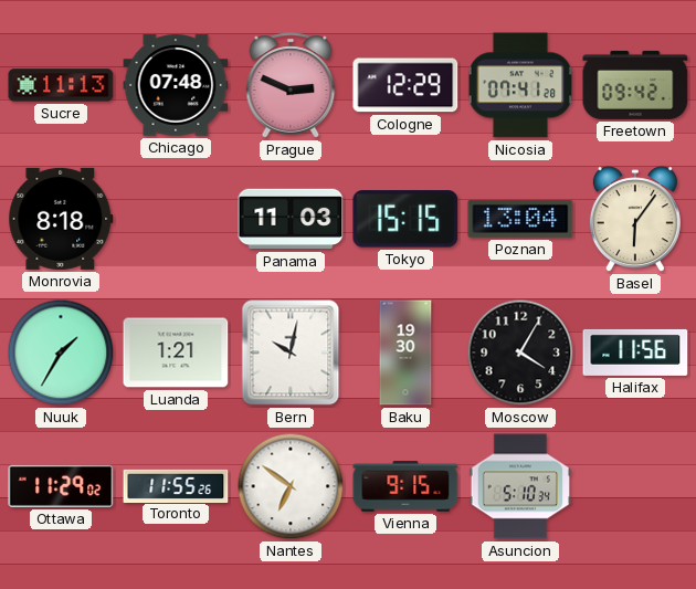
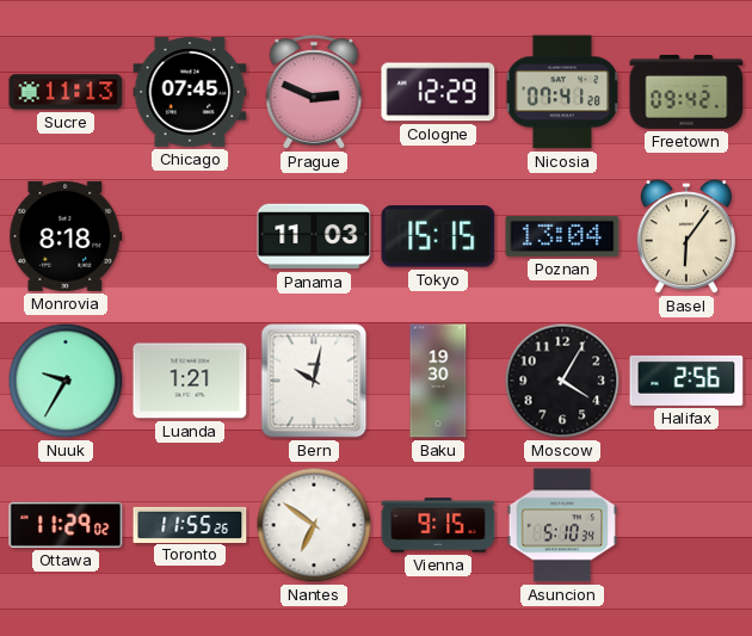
Chicago: 07:48 -> 07:45 (190, 92)
Nuuk: 1:35 -> 9:35 (66, 381)
Halifax: 11:56 -> 2:56 (686, 381)
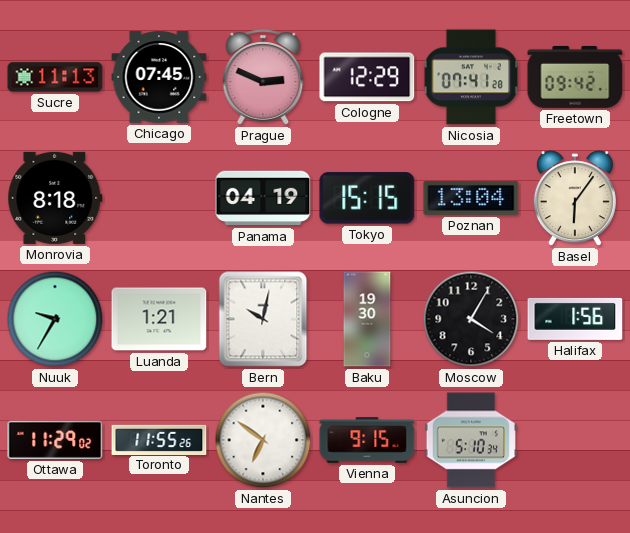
Panama: 11:03 -> 04:19 (263, 198)
Halifax: 2:56 -> 1:56 (575, 319)
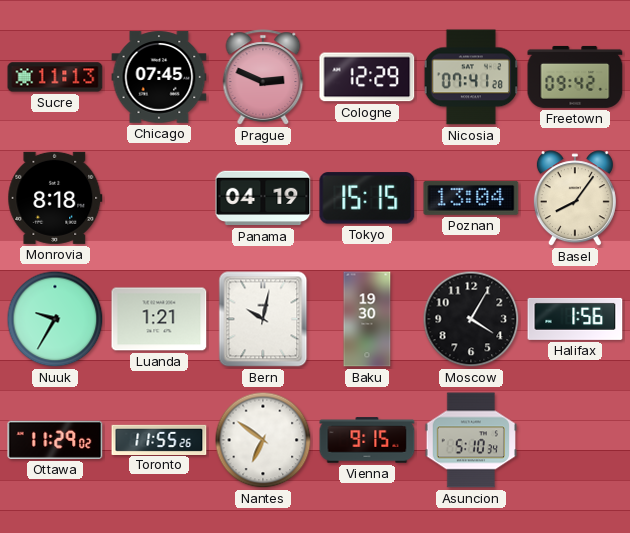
Basel: 6:06 -> 8:06 (575, 199)
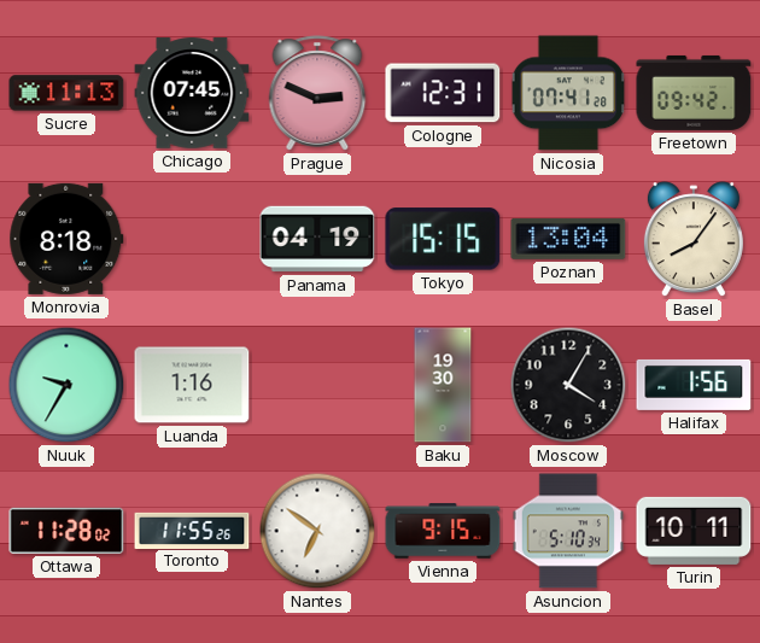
Cologne: 12:29 -> 12:31 (443, 93)
Luanda: 1:21 -> 1:16 (192, 385)
Bern: 10:02 -> none (263, 319)
Ottawa: 11:29 -> 11:28 (66, 531)
Turin: none -> 10:11 (694, 531)
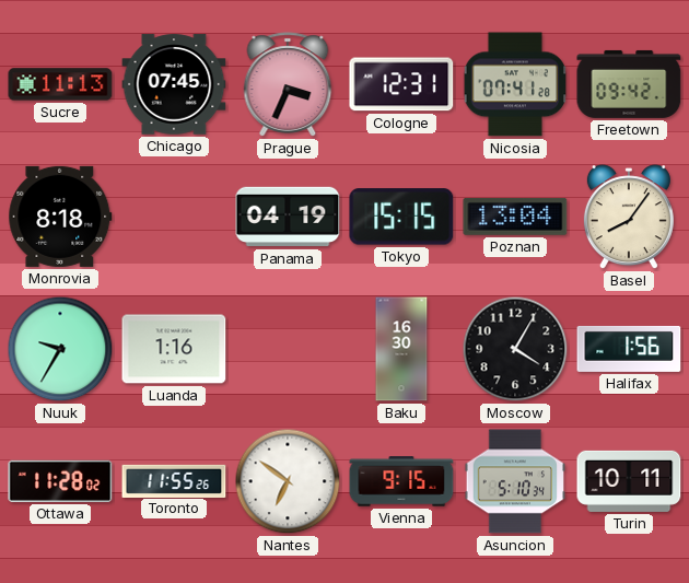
Prague: 2:49 -> 3:34 (288, 84)
Baku: 19:30 -> 16:30 (401, 349)
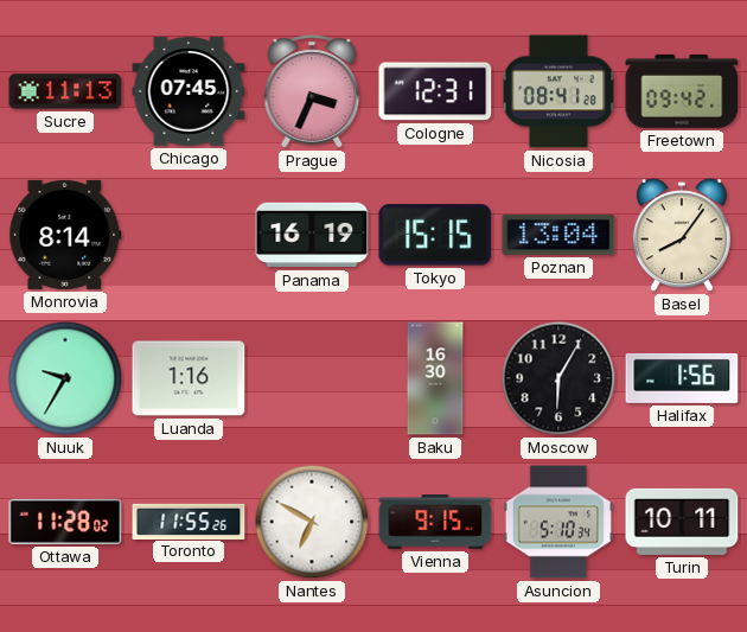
Nicosia: 07:41 -> 08:41 (558, 91)
Monrovia: 8:18 -> 8:14 (65, 235)
Panama: 04:19 -> 16:19 (312, 235)
Moscow: 4:05 -> 6:05 (558, 378)
Nantes: 6:51 -> 6:50 (312, 522)
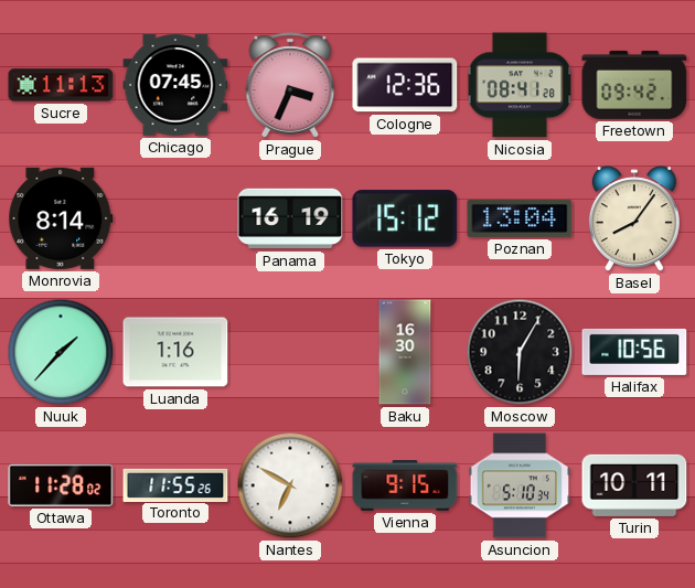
Cologne: 12:31 -> 12:36 (405, 85)
Tokyo: 15:15 -> 15:12 (405, 218)
Nuuk: 9:35 -> 1:37 (61, 352)
Halifax: 1:56 -> 10:56 (634, 352)
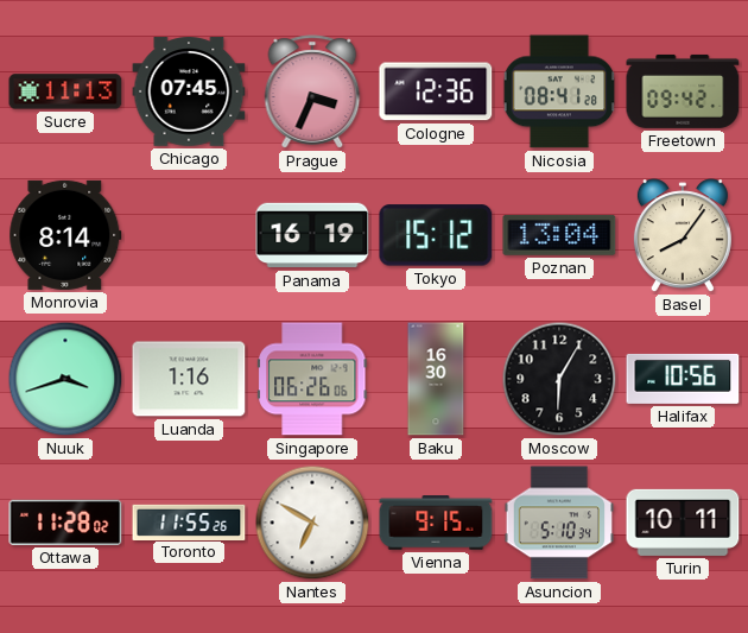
Nuuk: 1:37 -> 3:42 (65, 379)
Singapore: none -> 06:26 (313, 379)
